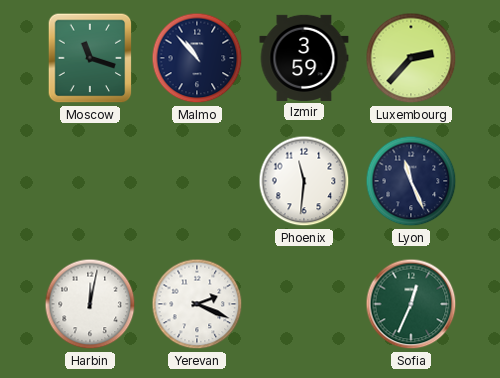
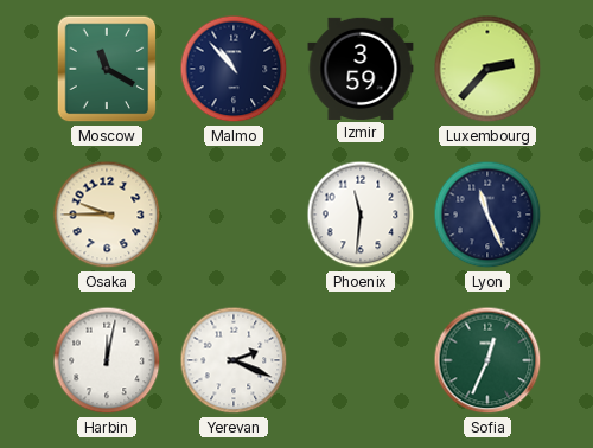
Moscow: 11:18 -> 11:20 (107, 69)
Osaka: none -> 9:45 (107, 215)
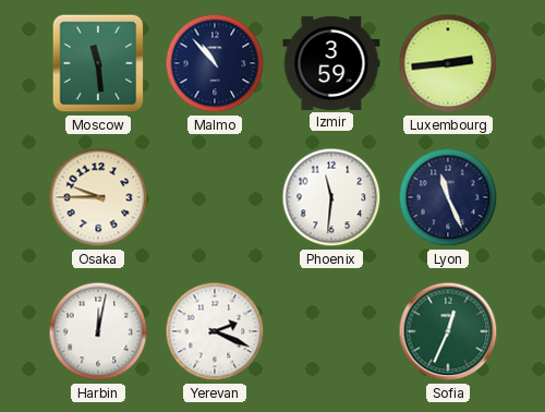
Moscow: 11:20 -> 11:29 (98, 63)
Luxembourg: 2:37 -> 2:44 (448, 63)
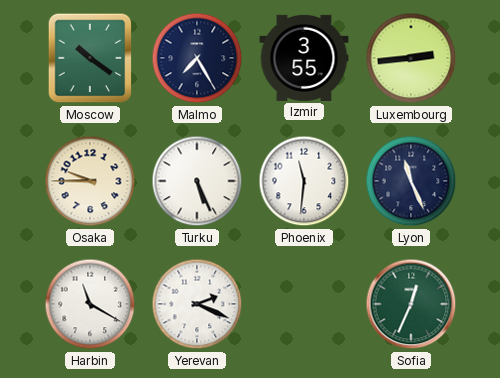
Moscow: 11:29 -> 10:21 (90, 58)
Malmo: 10:53 -> 7:25 (197, 58)
Izmir: 3:59 -> 3:55 (304, 58)
Turku: none -> 5:26 (197, 181)
Harbin: 12:02 -> 11:20 (90, 304)
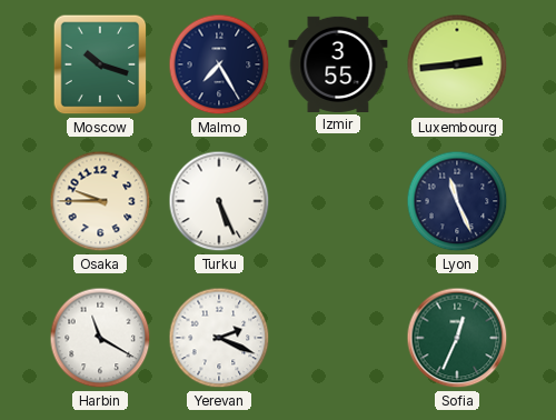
Moscow: 10:21 -> 10:18 (100, 64)
Phoenix: 11:31 -> none (304, 181)
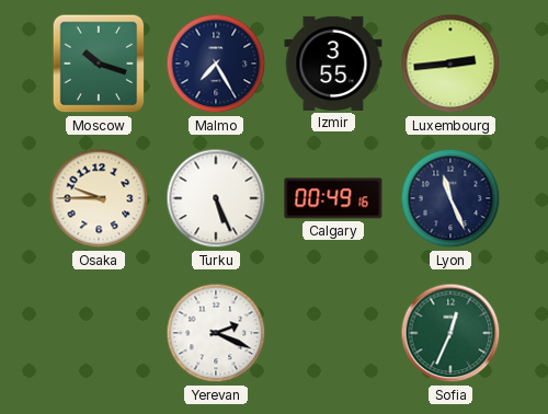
Calgary: none -> 00:49 (333, 198)
Harbin: 11:20 -> none (100, 338)
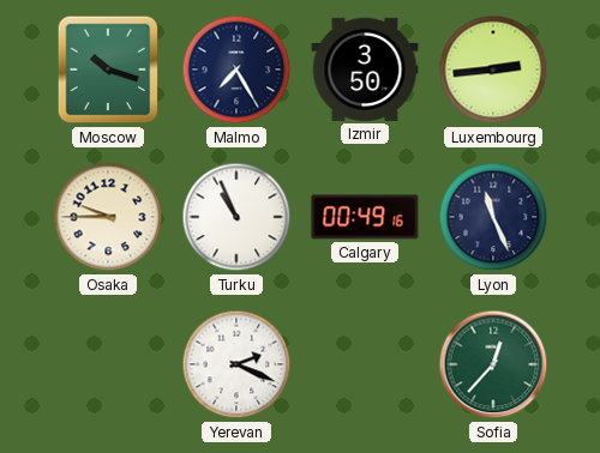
Izmir: 3:55 -> 3:50 (365, 70)
Turku: 5:26 -> 10:56 (236, 217)
Sofia: 12:34 -> 12:37 (493, 364)
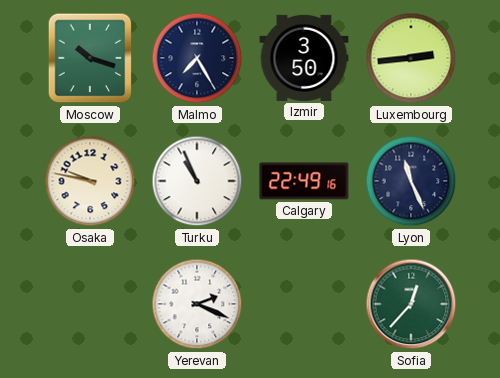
Osaka: 9:45 -> 9:47 (90, 181)
Calgary: 00:49 -> 22:49 (304, 181)
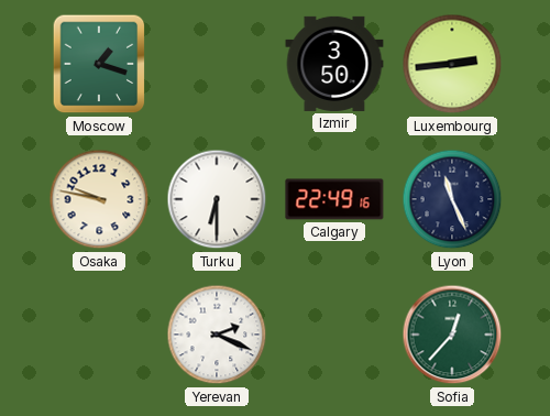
Moscow: 10:18 -> 1:18 (99, 64)
Malmo: 7:25 -> none (197, 58)
Turku: 10:56 -> 6:30 (217, 199)
